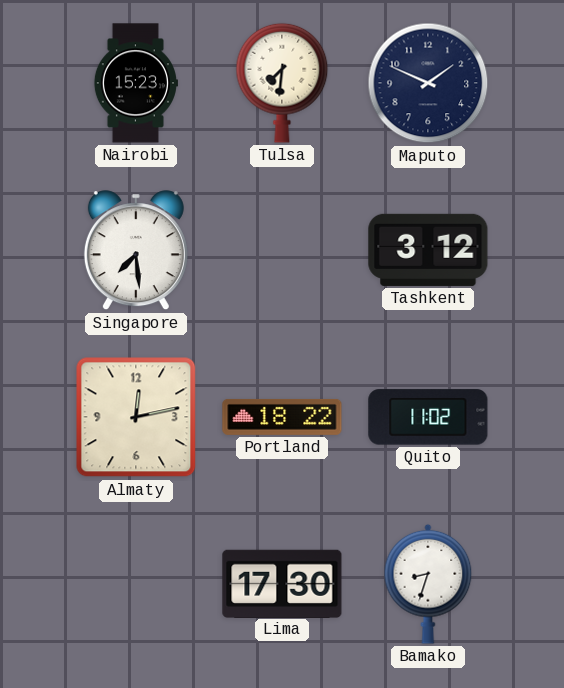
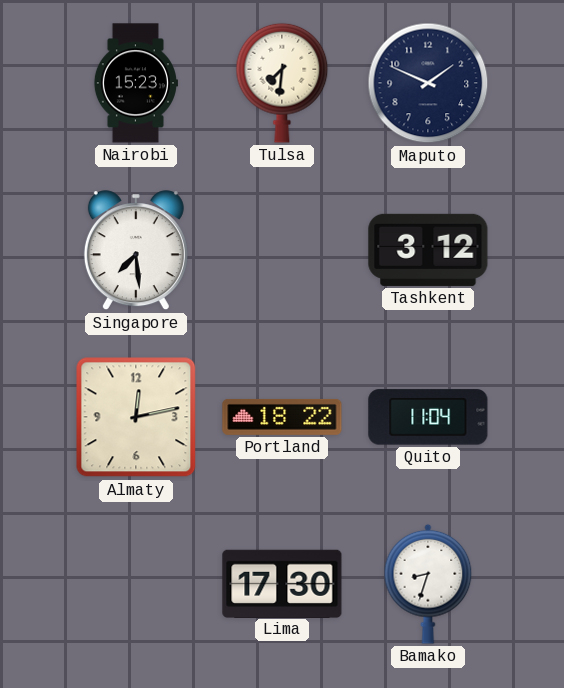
Quito: 11:02 -> 11:04 (428, 417)
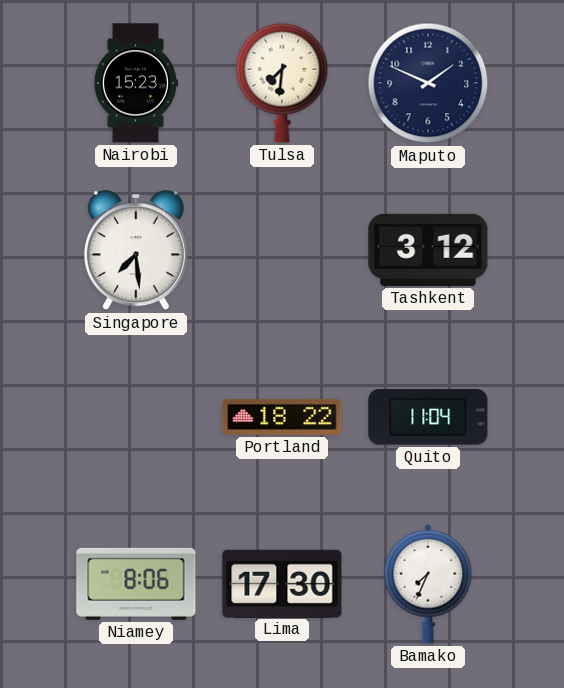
Almaty: 12:13 -> none (136, 417)
Niamey: none -> 8:06 (136, 584)
Bamako: 8:33 -> 7:34 (428, 584)
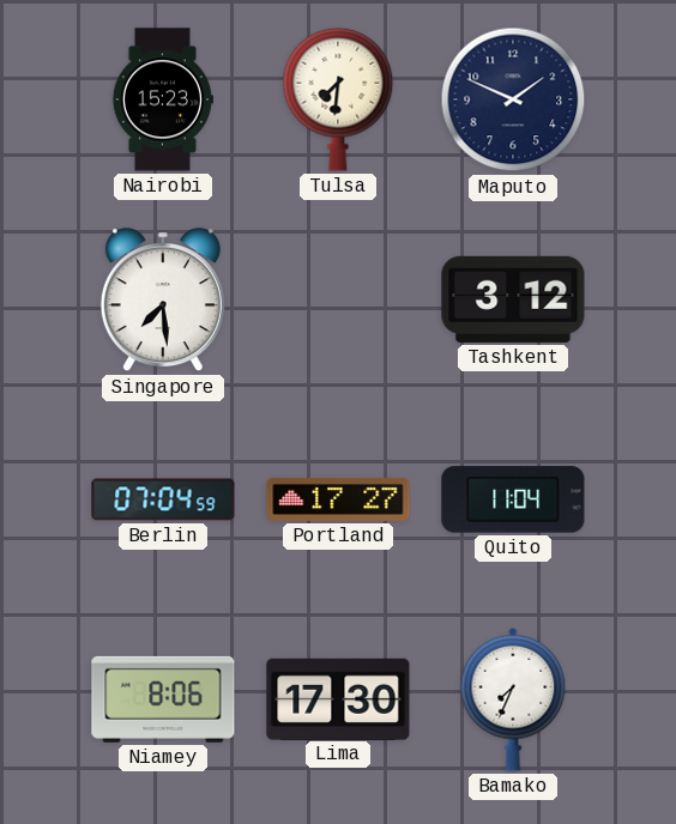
Berlin: none -> 07:04 (163, 499)
Portland: 18:22 -> 17:27 (338, 499)
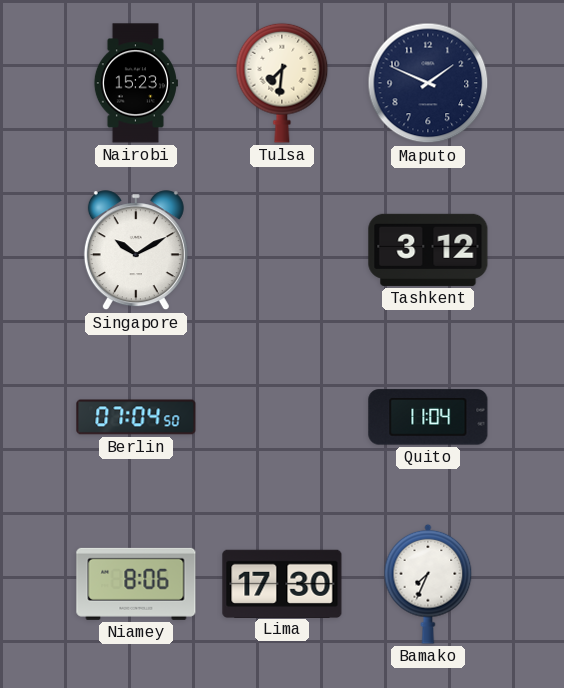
Singapore: 7:29 -> 10:10 (136, 251)
Berlin: 07:04:59 -> 07:04:50 (136, 417)
Portland: 17:27 -> none (338, 499)
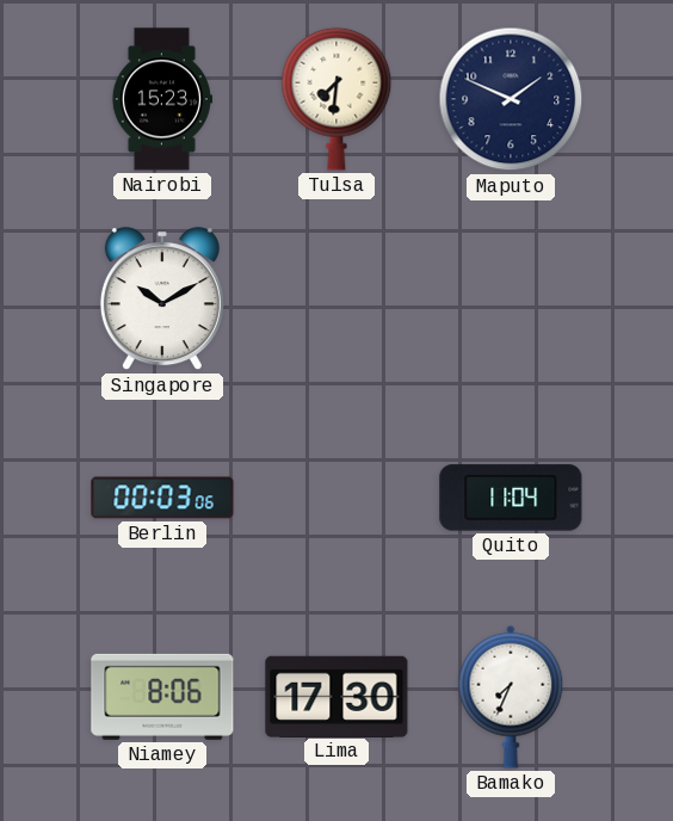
Tashkent: 3:12 -> none (428, 250)
Berlin: 07:04 -> 00:03 (162, 498)
